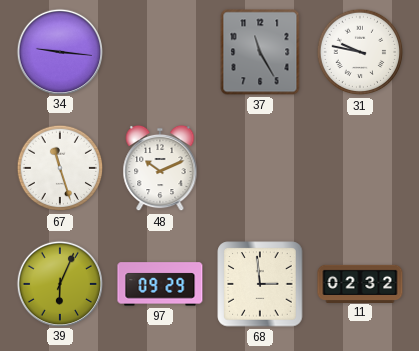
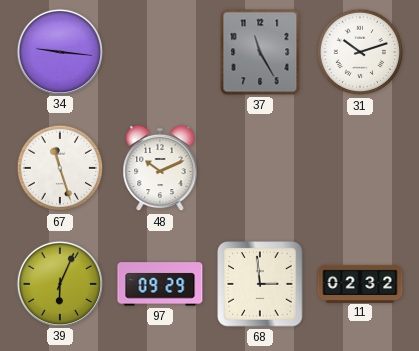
31: 9:47 -> 10:12 (360, 52)
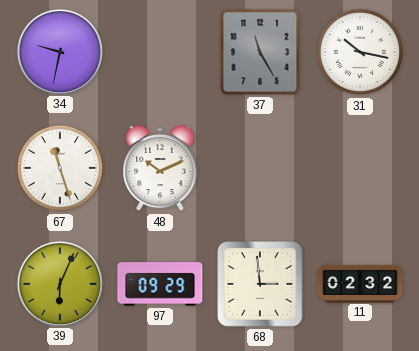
34: 9:16 -> 9:32 (59, 51)
31: 10:12 -> 10:17 (360, 52)
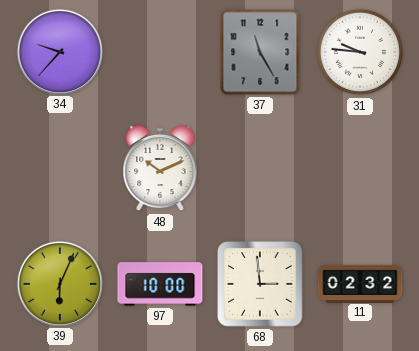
34: 9:32 -> 9:37 (59, 51)
31: 10:17 -> 9:46 (360, 52)
67: 11:27 -> none (60, 168)
97: 09:29 -> 10:00 (160, 284)
